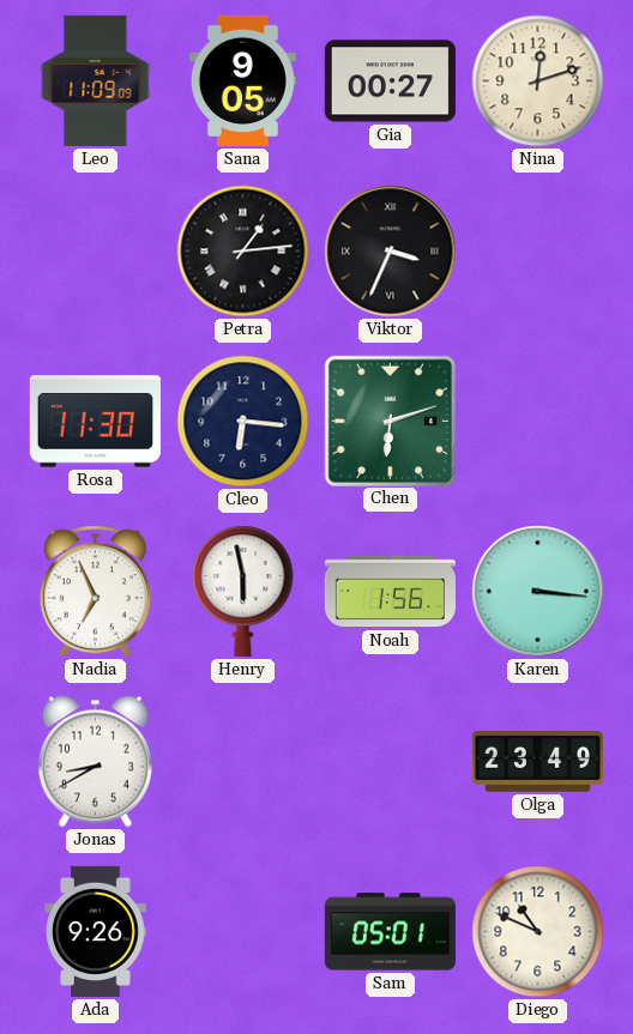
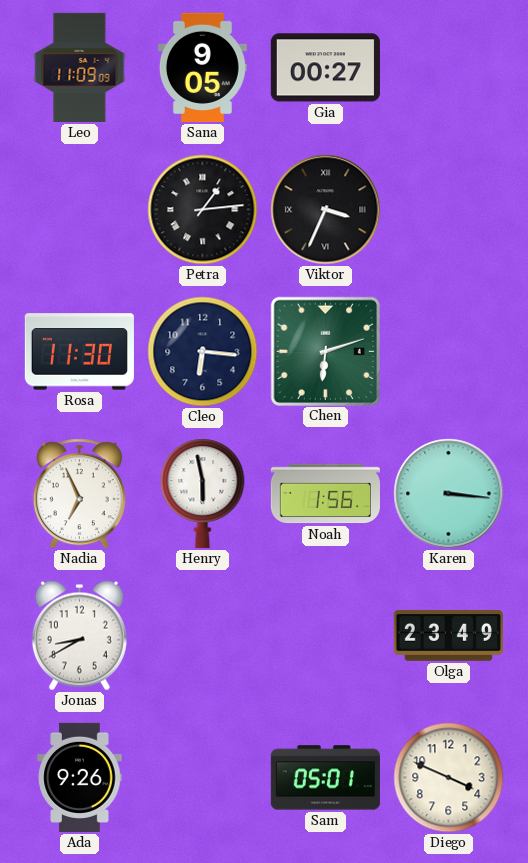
Nina: 12:12 -> none (538, 81)
Diego: 10:49 -> 3:49 (449, 778)
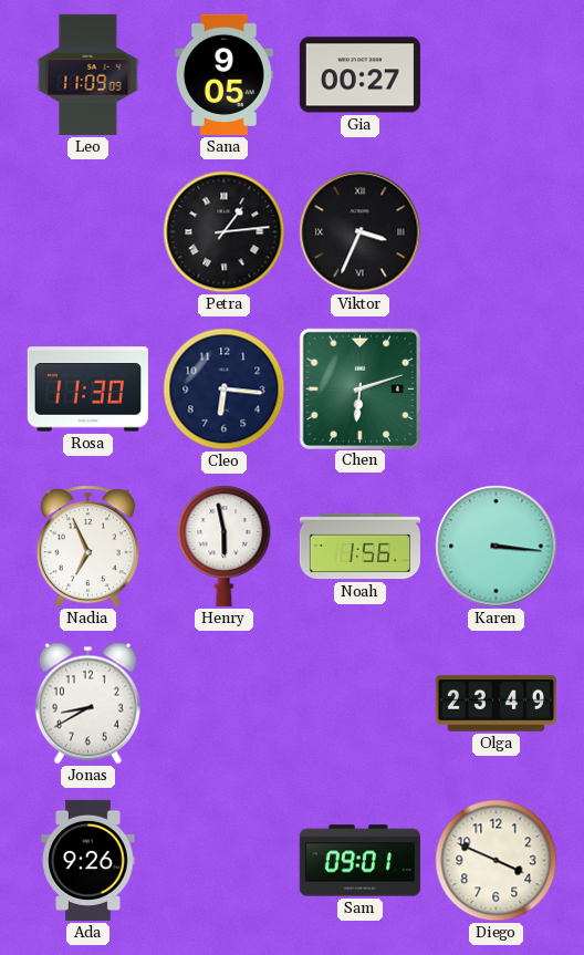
Sam: 05:01 -> 09:01 (359, 861)
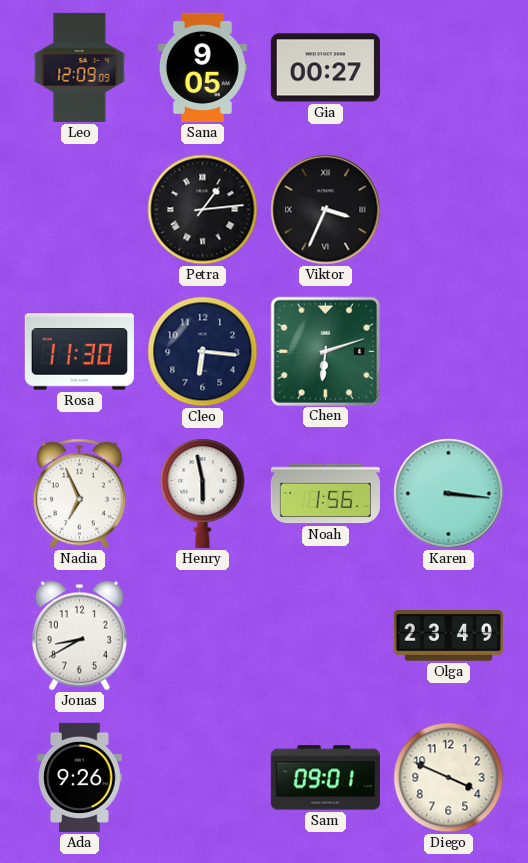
Leo: 11:09 -> 12:09 (80, 67)
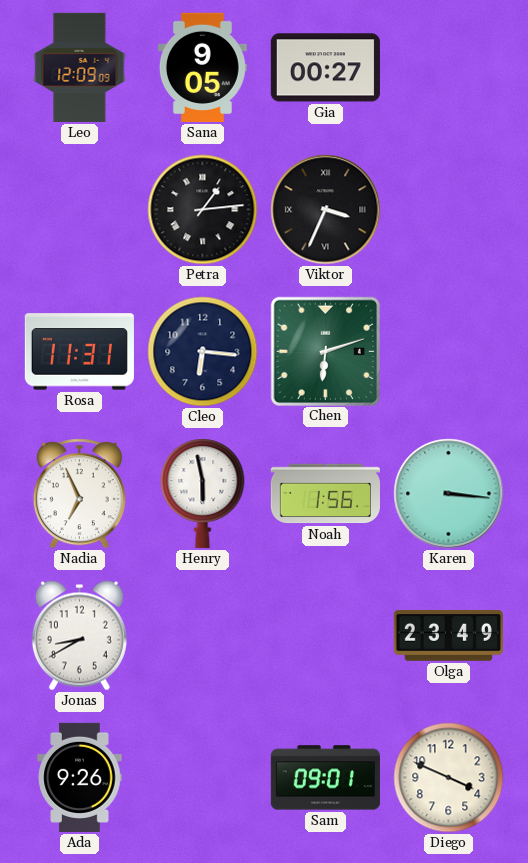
Rosa: 11:30 -> 11:31 (79, 352)
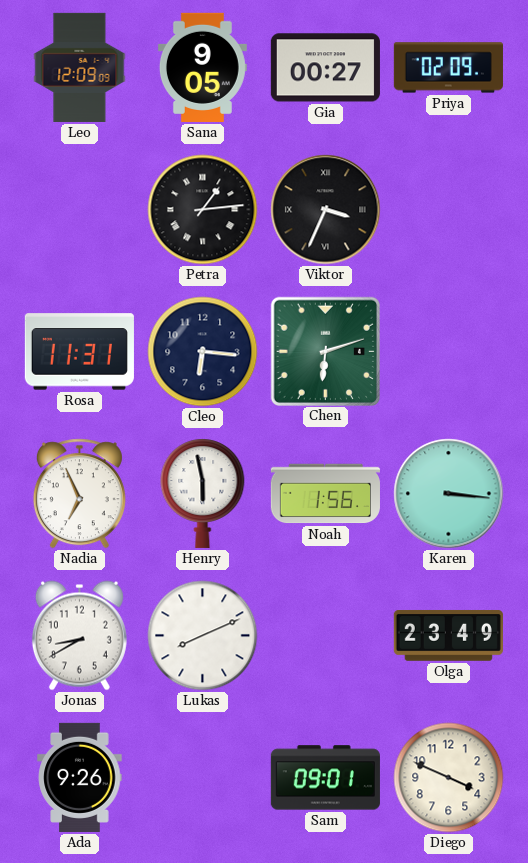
Priya: none -> 02:09 (448, 68)
Lukas: none -> 8:11 (203, 636)
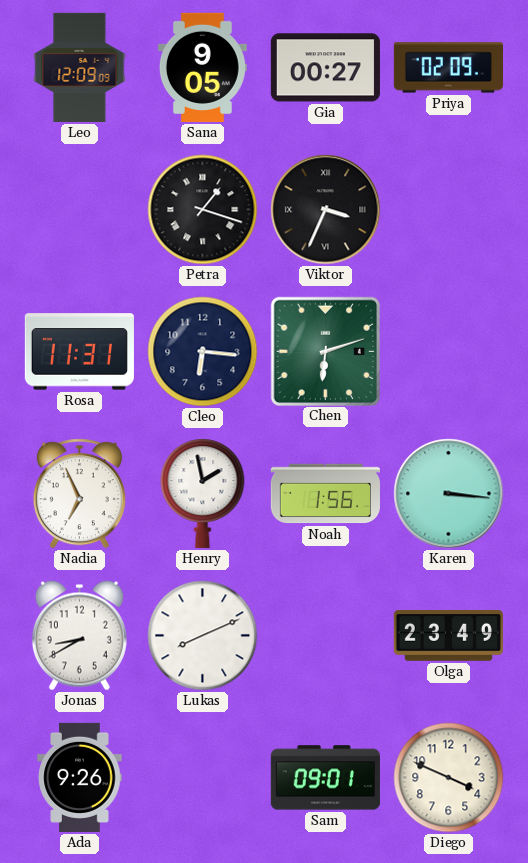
Petra: 1:14 -> 1:18 (203, 210)
Henry: 5:58 -> 1:58 (203, 493)
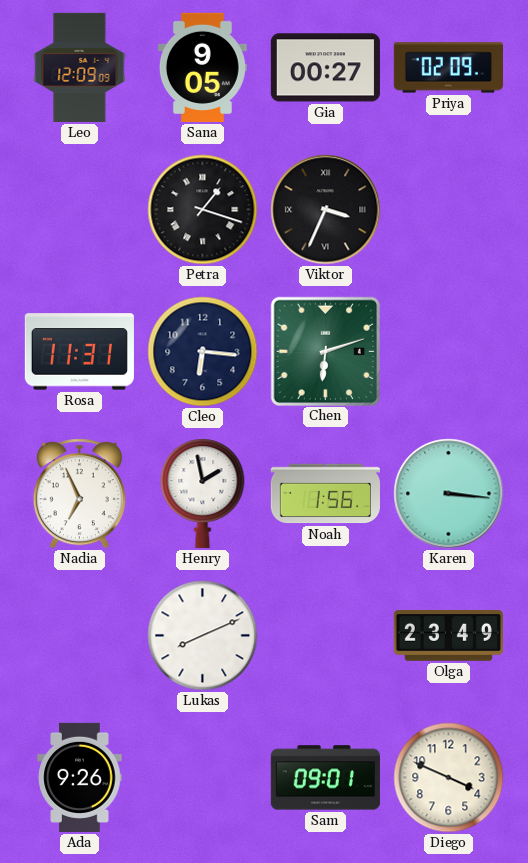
Jonas: 8:40 -> none (79, 636)
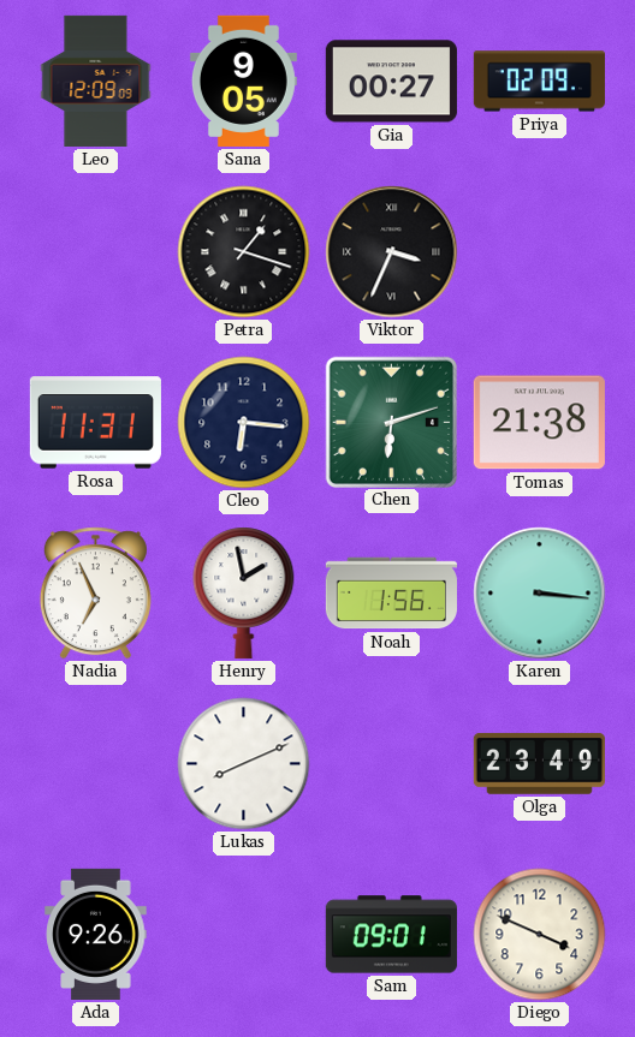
Tomas: none -> 21:38 (539, 423)
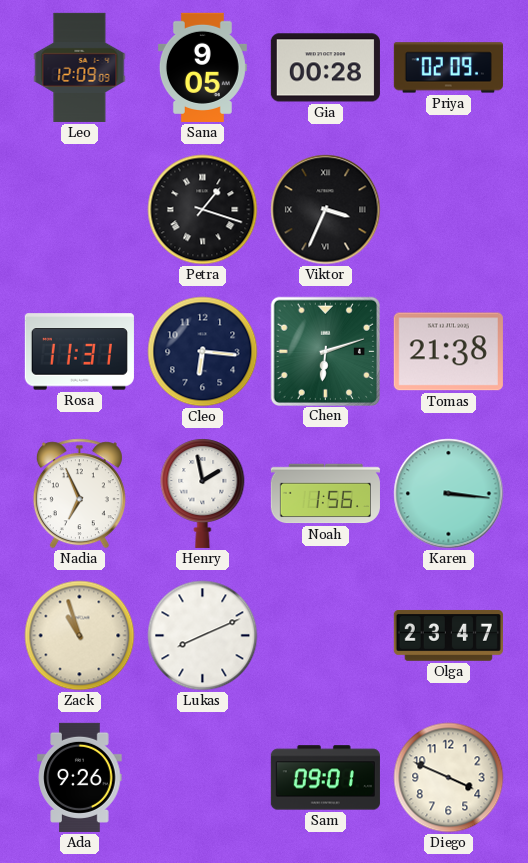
Gia: 00:27 -> 00:28 (325, 68)
Zack: none -> 10:57 (80, 636)
Olga: 23:49 -> 23:47 (448, 635)
